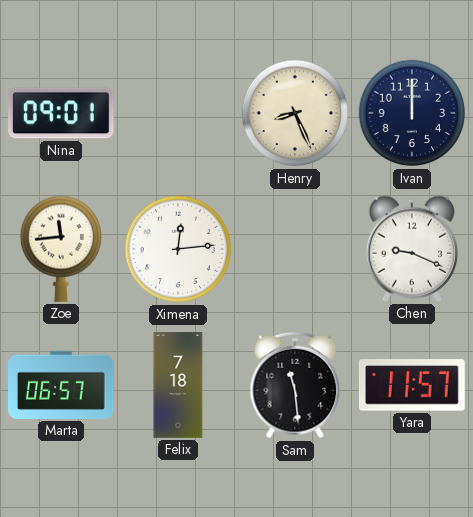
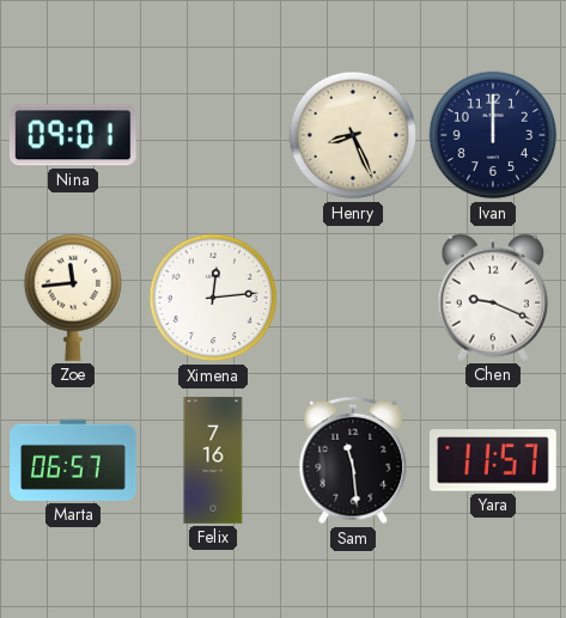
Felix: 7:18 -> 7:16 (213, 460)
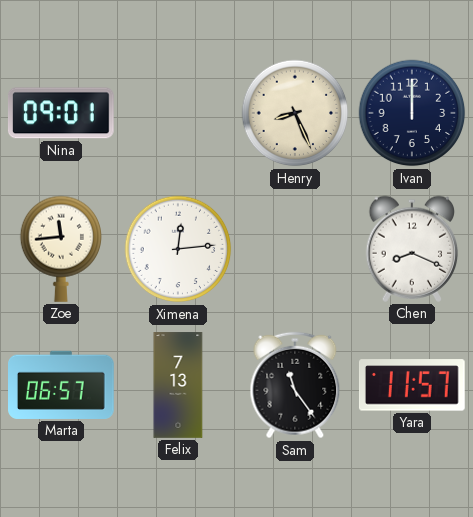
Chen: 9:19 -> 8:19 (412, 249)
Felix: 7:16 -> 7:13 (178, 385)
Sam: 11:29 -> 11:24 (295, 385)
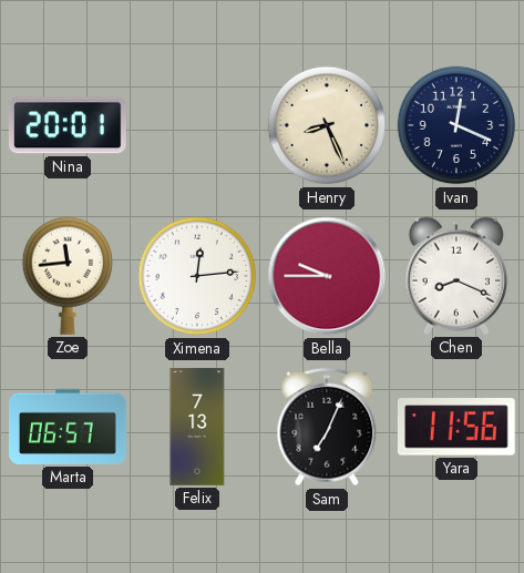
Nina: 09:01 -> 20:01 (68, 125)
Ivan: 12:00 -> 12:19 (456, 125)
Bella: none -> 9:45 (327, 276)
Sam: 11:24 -> 7:04 (327, 427)
Yara: 11:57 -> 11:56 (456, 427)
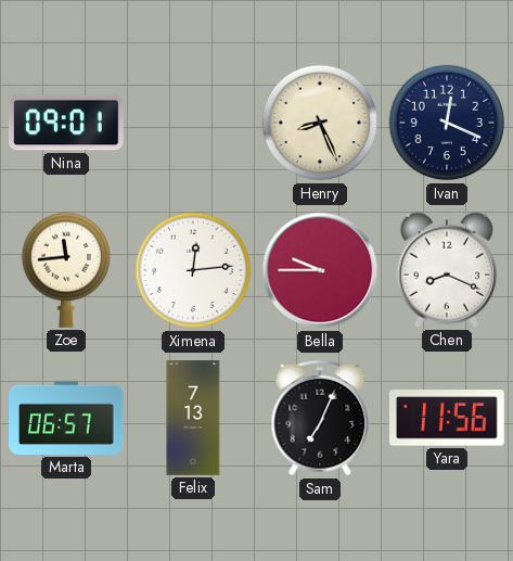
Nina: 20:01 -> 09:01 (66, 123)
